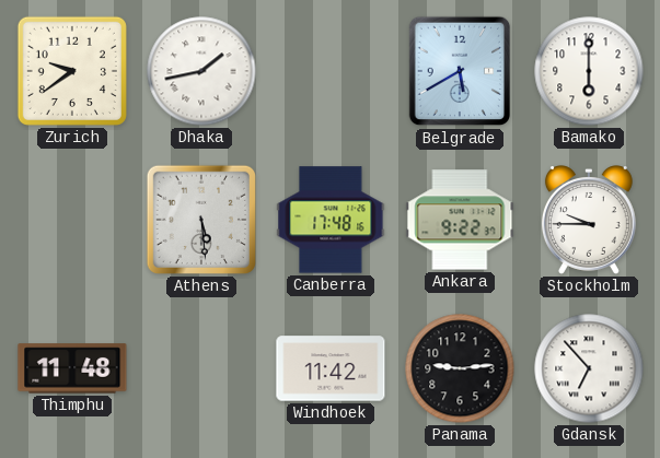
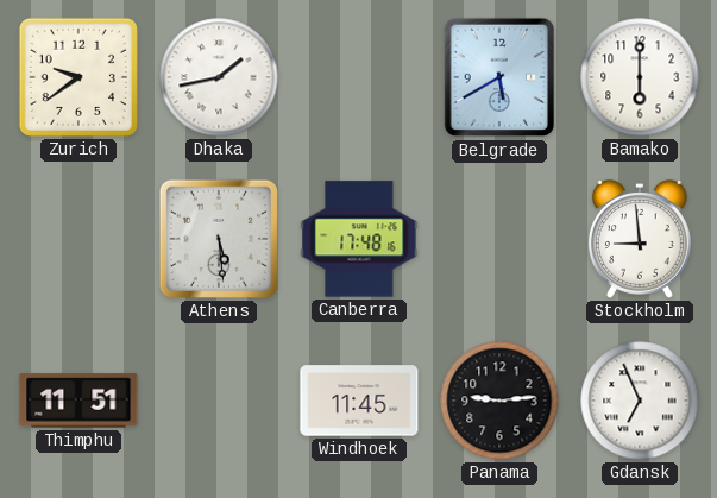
Ankara: 9:22 -> none (460, 220)
Stockholm: 9:45 -> 8:59 (640, 239)
Thimphu: 11:48 -> 11:51 (78, 401)
Windhoek: 11:42 -> 11:45 (359, 401)
Gdansk: 6:53 -> 6:56 (640, 401)
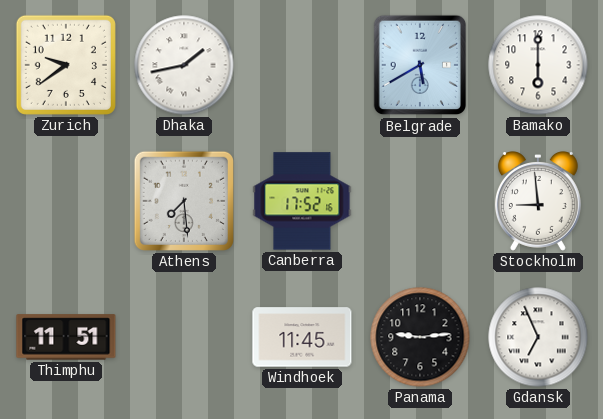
Athens: 5:29 -> 7:29 (184, 201)
Canberra: 17:48 -> 17:52 (302, 201)
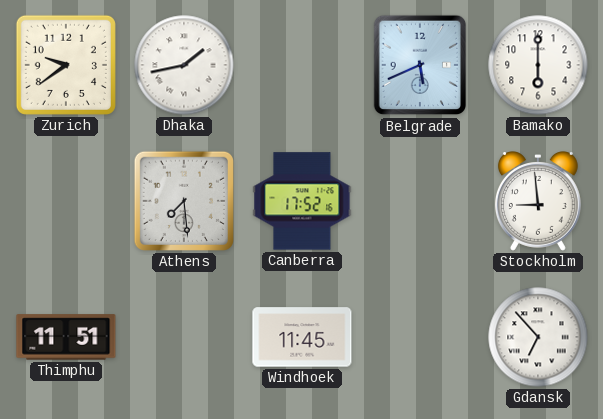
Belgrade: 5:40 -> 5:41 (420, 65)
Panama: 9:14 -> none (420, 337)
Gdansk: 6:56 -> 6:53 (538, 337)
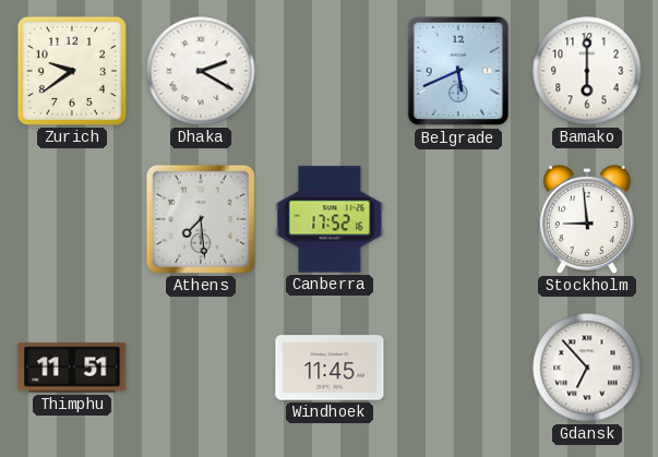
Dhaka: 1:43 -> 2:20 (201, 71)
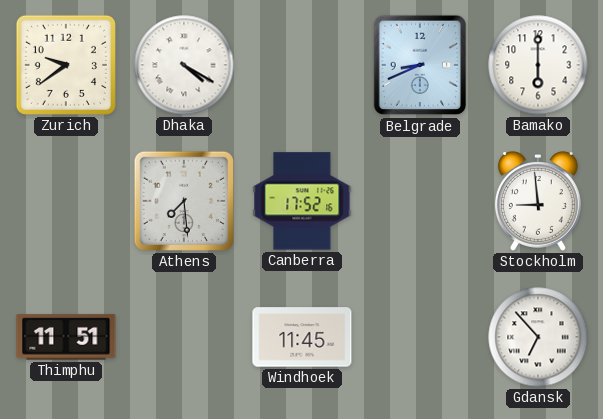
Dhaka: 2:20 -> 4:20 (184, 65)
Belgrade: 5:41 -> 8:41 (420, 65)
